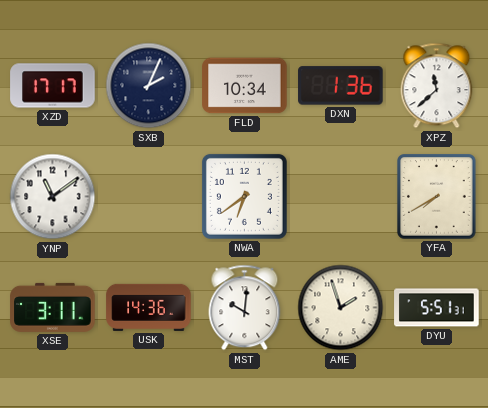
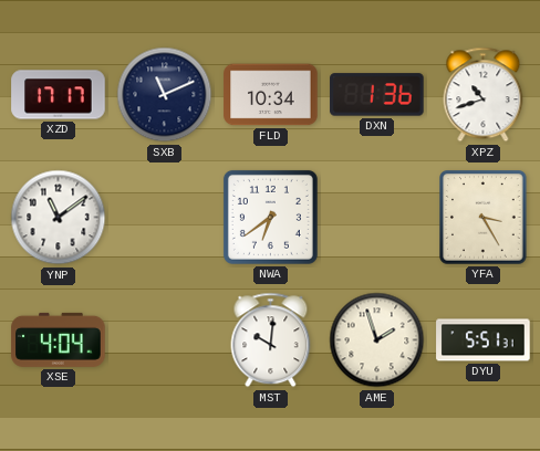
SXB: 2:04 -> 11:11 (165, 95)
XPZ: 11:38 -> 10:42 (484, 95)
YFA: 7:40 -> 3:25 (484, 218)
XSE: 3:11 -> 4:04 (59, 339)
USK: 14:36 -> none (149, 307)
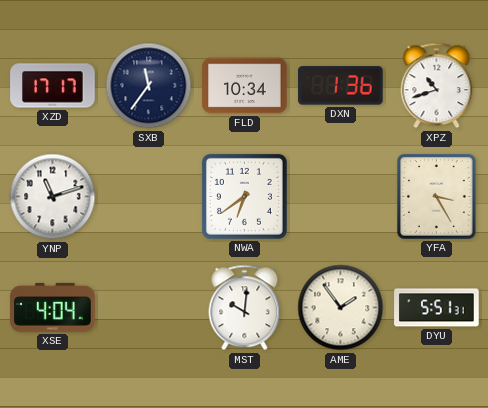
SXB: 11:11 -> 11:36 (149, 86)
YNP: 11:09 -> 11:12 (53, 197)
AME: 1:57 -> 1:54 (341, 308)
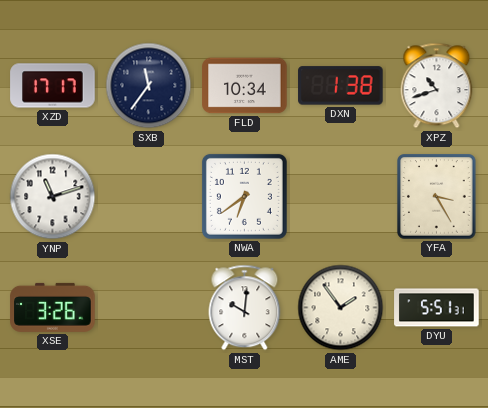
DXN: 1:36 -> 1:38 (341, 86)
XSE: 4:04 -> 3:26 (53, 307)
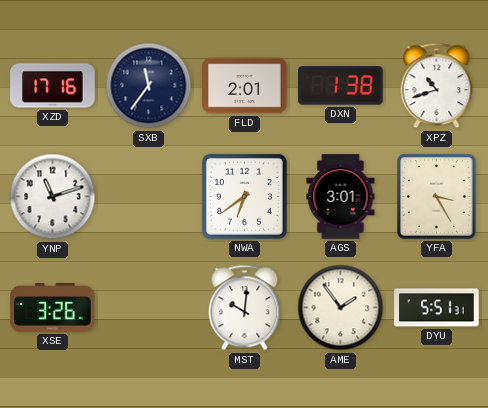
XZD: 17:17 -> 17:16 (53, 86)
FLD: 10:34 -> 2:01 (245, 86)
AGS: none -> 3:01 (341, 197)
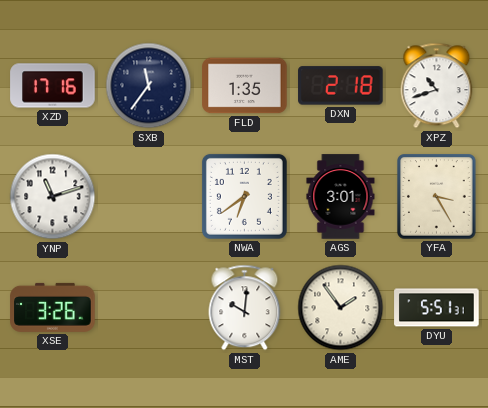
FLD: 2:01 -> 1:35 (245, 86)
DXN: 1:38 -> 2:18 (341, 86)
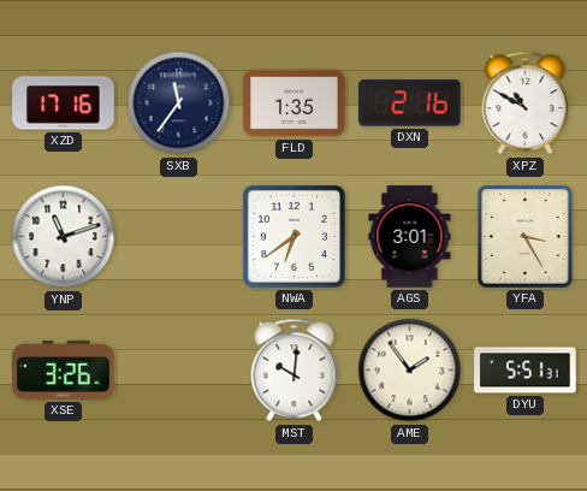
DXN: 2:18 -> 2:16 (410, 103)
XPZ: 10:42 -> 10:50 (526, 103)
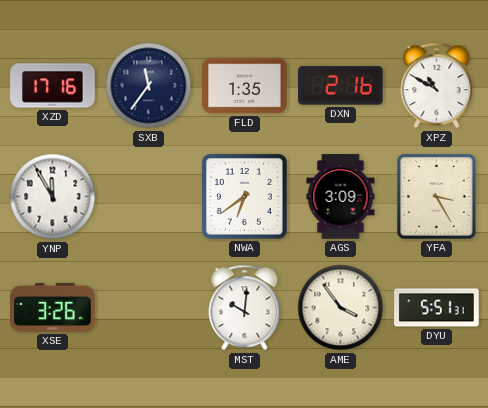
YNP: 11:12 -> 11:55 (53, 197)
AGS: 3:01 -> 3:09 (341, 197)
AME: 1:54 -> 3:54 (341, 308)
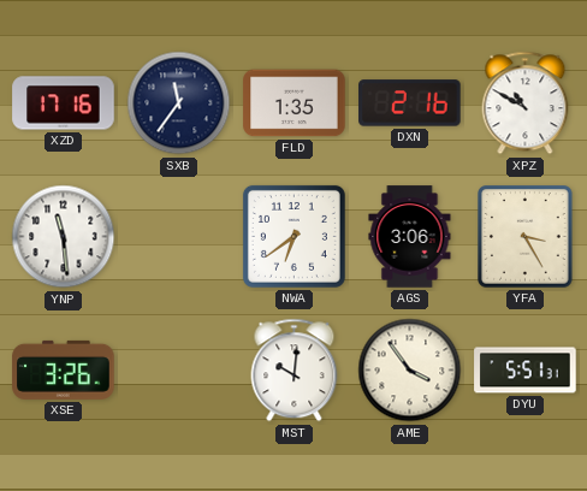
YNP: 11:55 -> 11:29 (64, 237)
AGS: 3:09 -> 3:06 (410, 237)
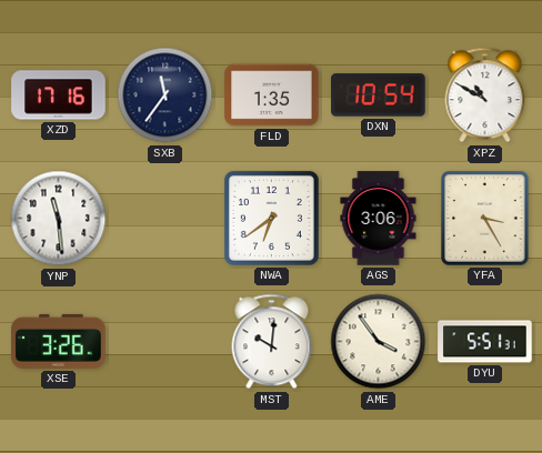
DXN: 2:16 -> 10:54 (379, 95)
